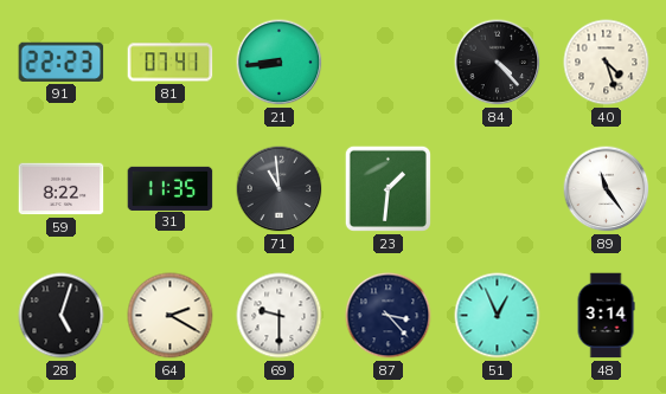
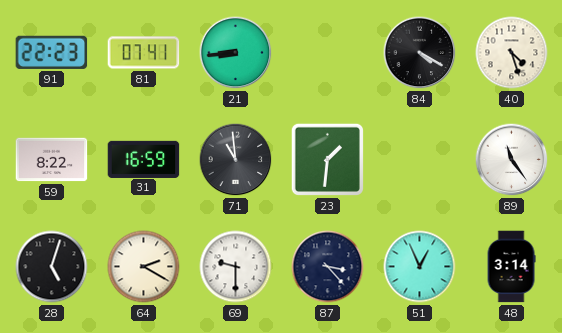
84: 4:23 -> 4:20 (420, 53)
31: 11:35 -> 16:59 (144, 159)
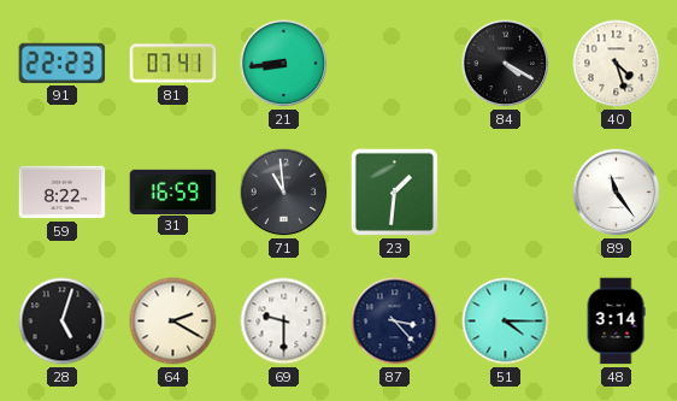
51: 12:56 -> 4:15 (506, 322)
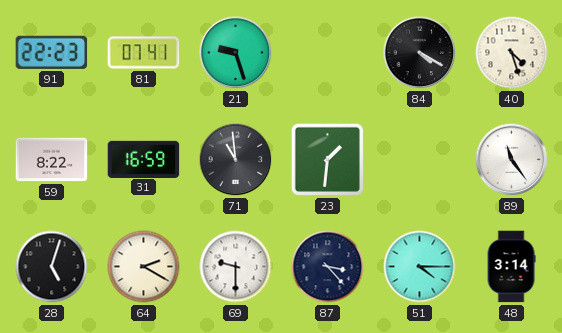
21: 8:44 -> 9:27 (236, 53)
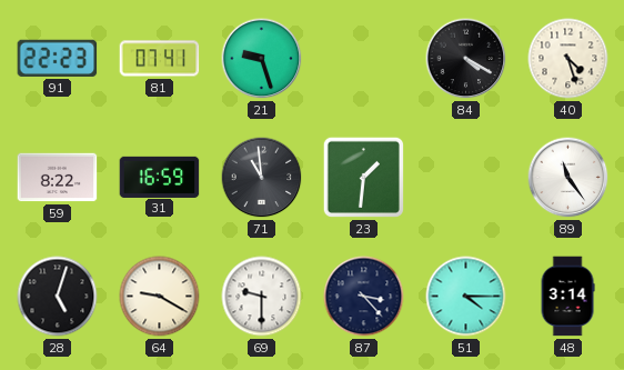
64: 2:20 -> 9:20 (160, 297)
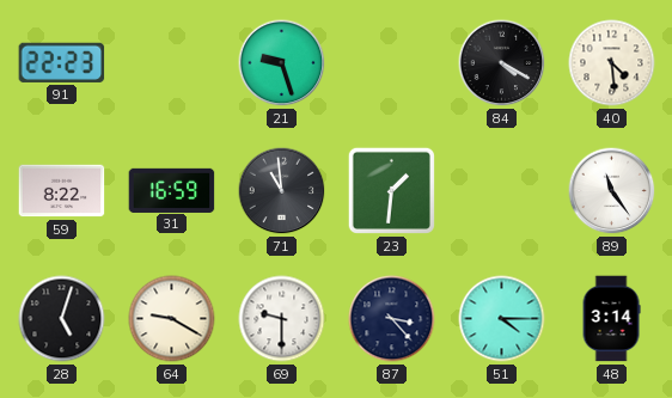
81: 07:41 -> none (160, 59)
40: 4:27 -> 4:29 (612, 63)
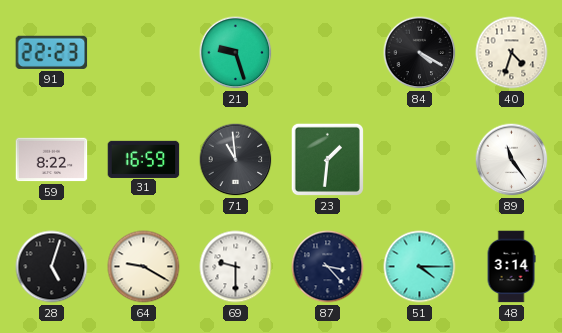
40: 4:29 -> 4:33 (512, 53)
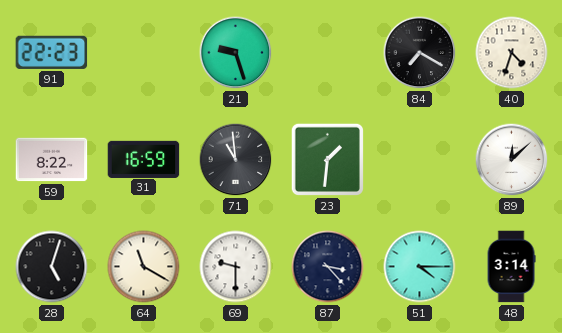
84: 4:20 -> 7:20 (420, 53)
89: 11:24 -> 12:08 (512, 160)
64: 9:20 -> 11:20 (144, 267)
